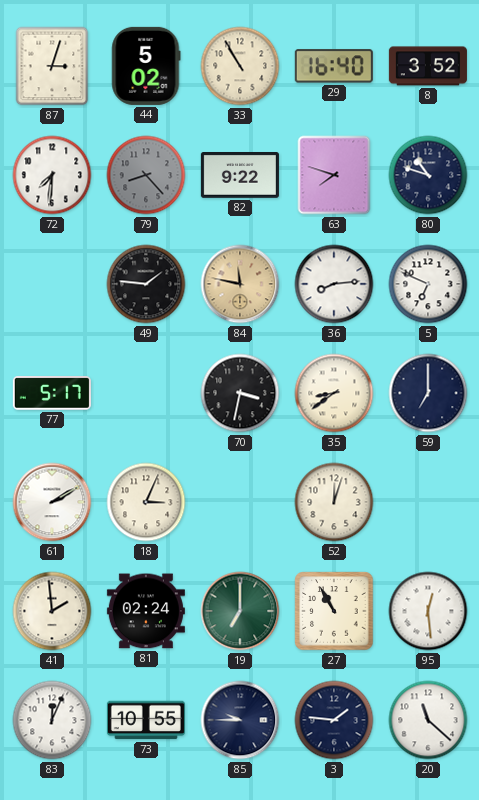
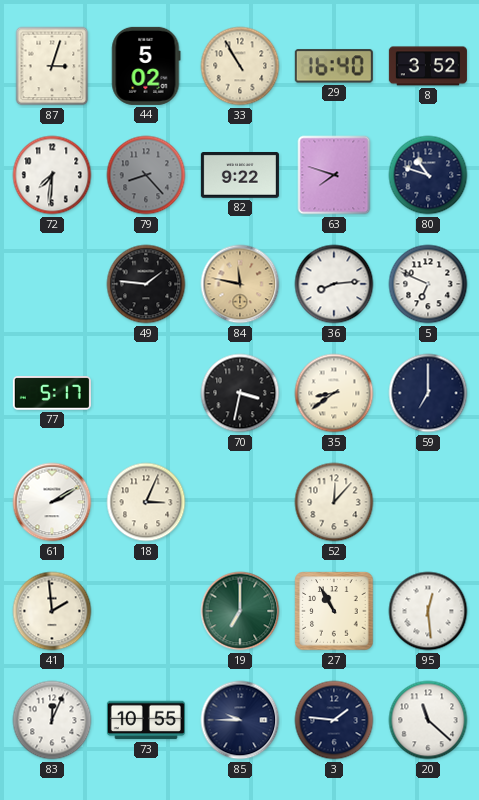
52: 12:03 -> 12:07 (334, 502)
81: 02:24 -> none (146, 611)
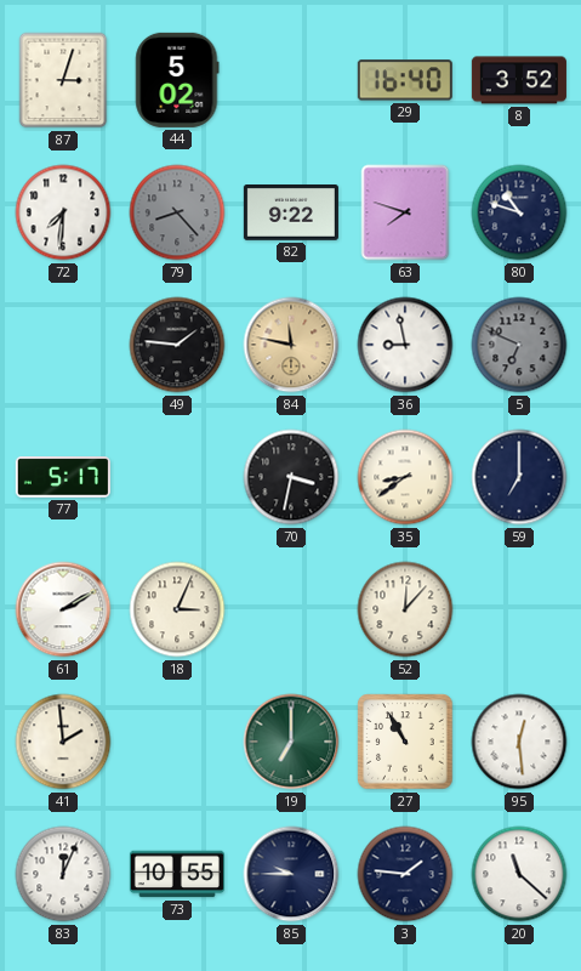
33: 10:55 -> none (240, 66)
36: 8:14 -> 8:58 (405, 345)
5 dial: white -> grey (519, 345)
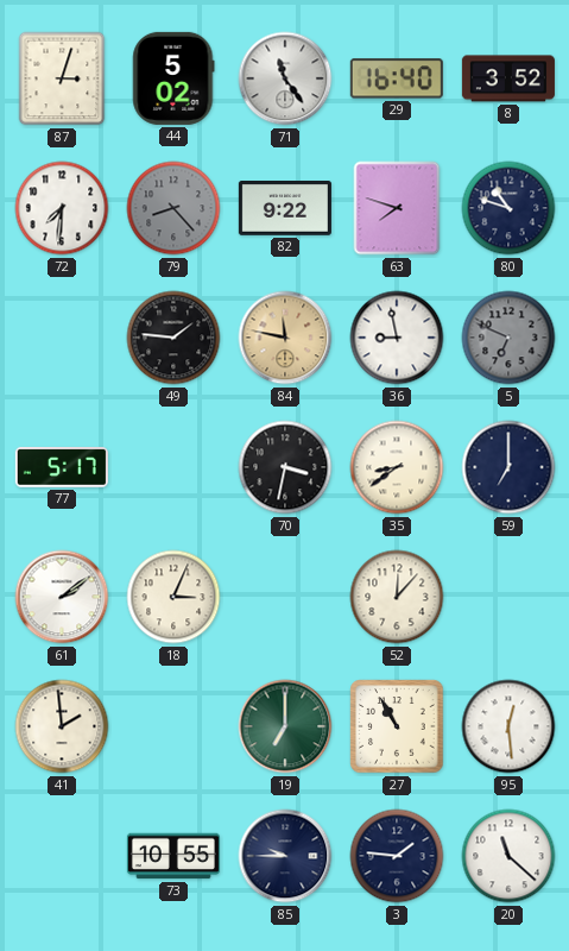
71: none -> 11:24 (285, 78)
61: 2:10 -> 2:09 (62, 597)
83: 12:04 -> none (63, 874)
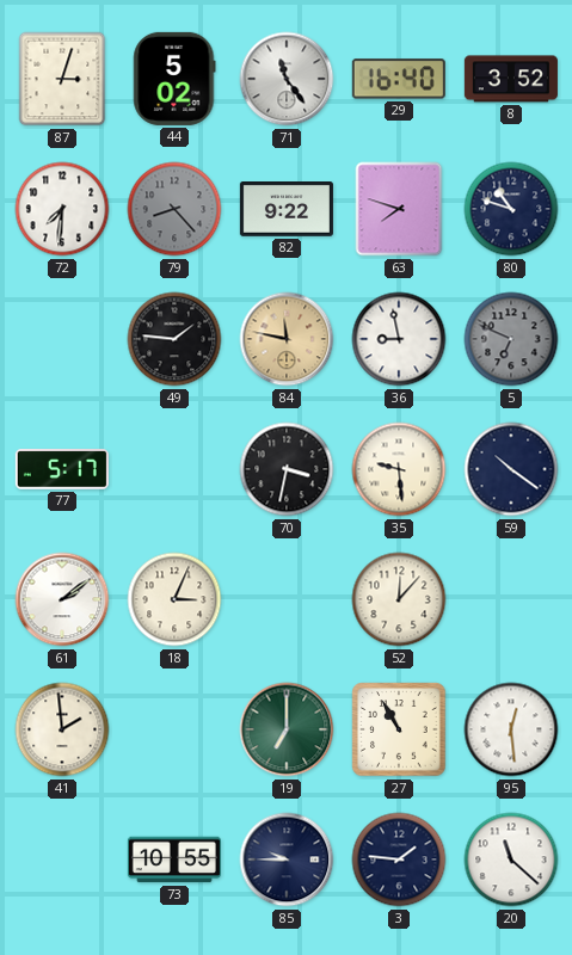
35: 8:39 -> 9:29 (399, 469)
59: 7:00 -> 10:21 (511, 469)
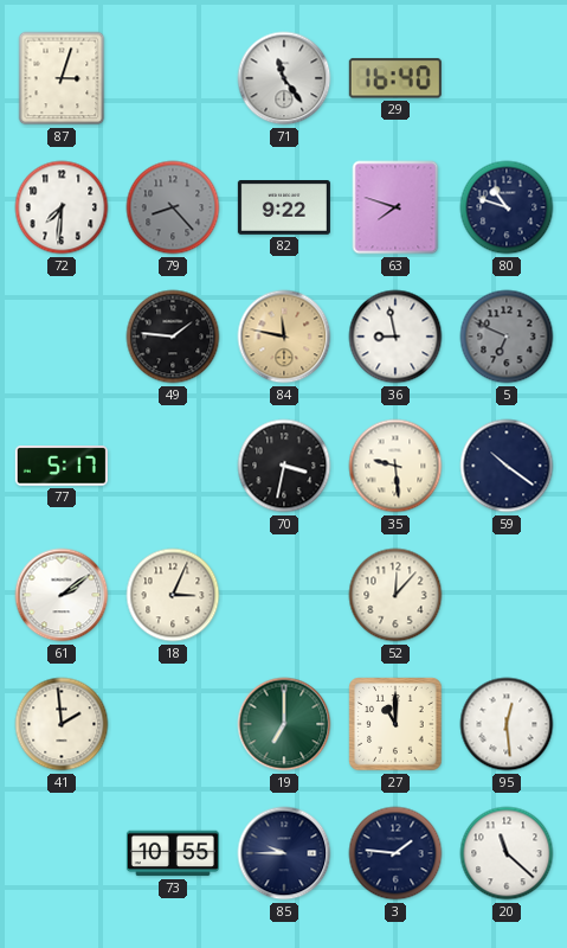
44: 5:02 -> none (174, 79)
8: 3:52 -> none (511, 79)
27: 10:55 -> 11:00 (395, 724)
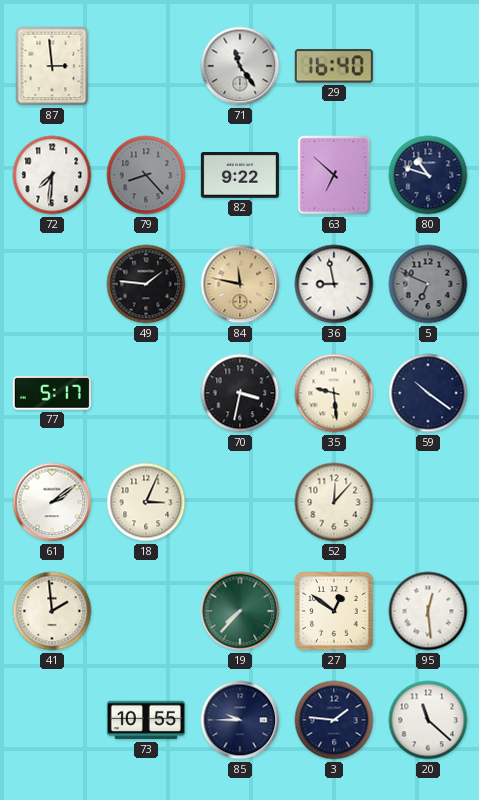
87: 3:03 -> 2:59 (52, 66)
63: 7:48 -> 6:52 (334, 175)
19: 7:00 -> 7:37 (240, 611)
27: 11:00 -> 12:51 (334, 611)
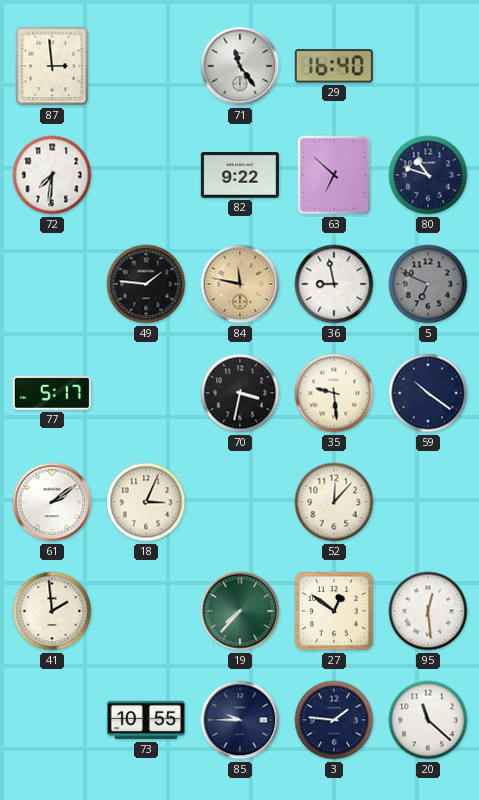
79: 8:23 -> none (146, 175)
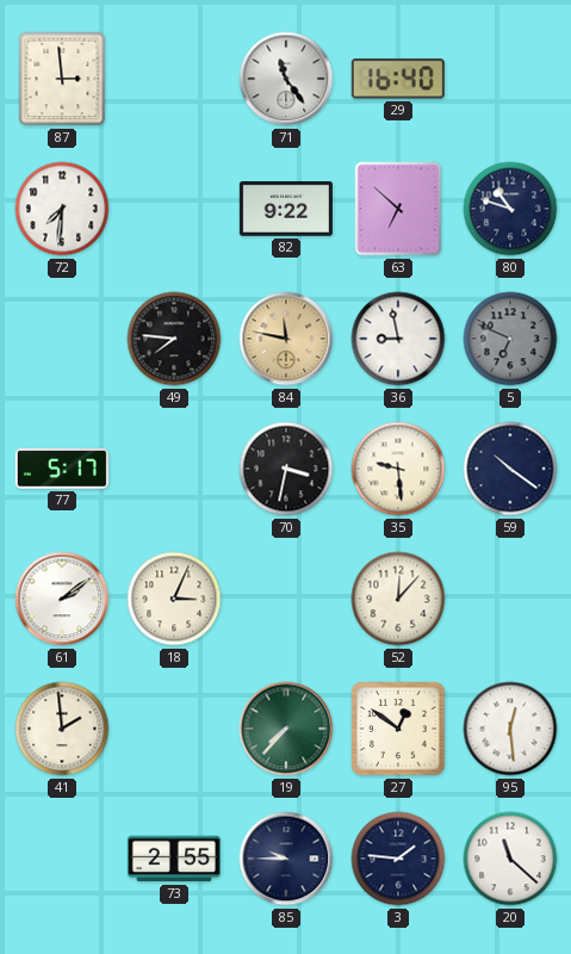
49: 1:46 -> 7:46 (174, 339)
73: 10:55 -> 2:55 (174, 859)
